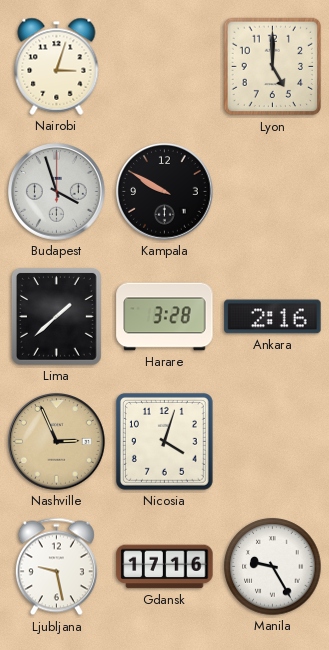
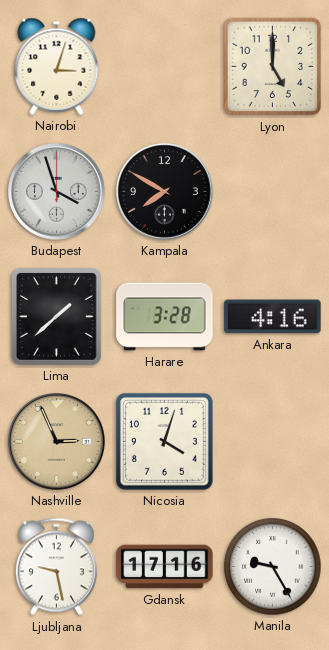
Kampala: 9:50 -> 7:50 (165, 192)
Ankara: 2:16 -> 4:16 (273, 317)
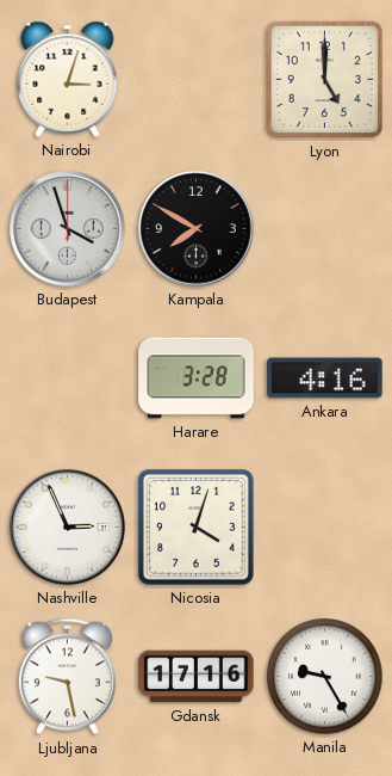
Lima: 1:38 -> none (56, 316)
Nashville dial: champagne -> white (68, 528)
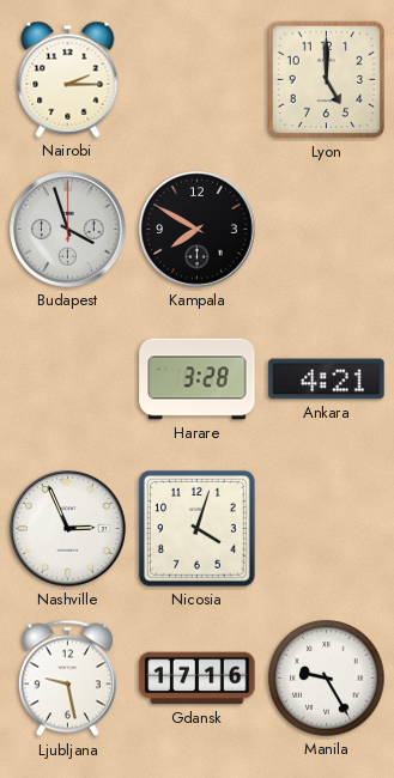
Nairobi: 3:03 -> 2:15 (68, 79)
Ankara: 4:16 -> 4:21 (327, 379)
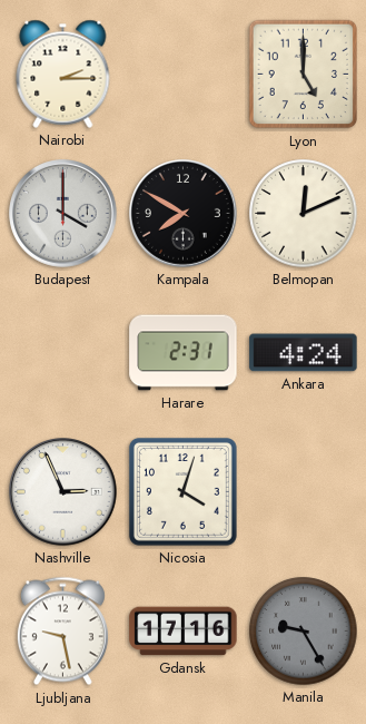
Budapest: 3:57 -> 4:00 (63, 214)
Belmopan: none -> 12:11 (304, 214)
Harare: 3:28 -> 2:31 (184, 353)
Ankara: 4:21 -> 4:24 (304, 353)
Manila dial: white -> grey (304, 632)
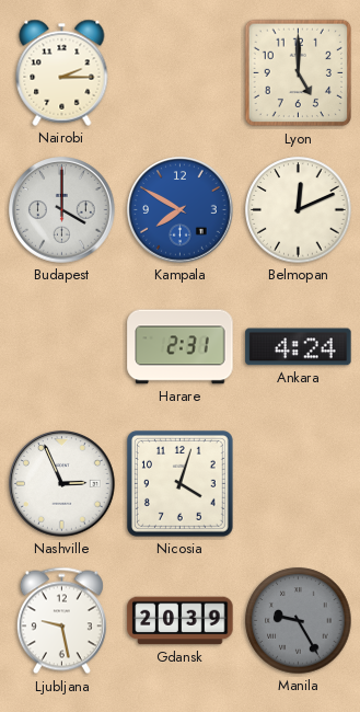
Kampala dial: black -> blue (181, 210)
Gdansk: 17:16 -> 20:39 (181, 621)
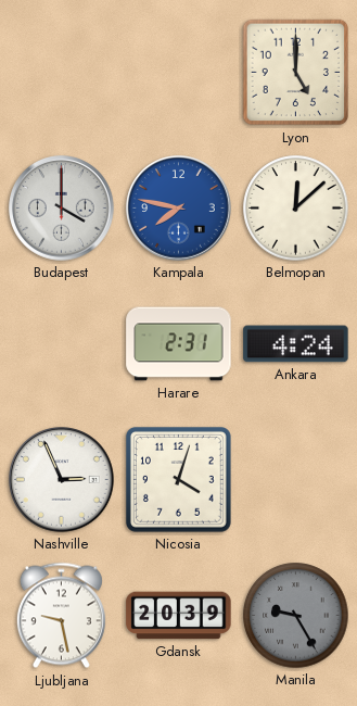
Nairobi: 2:15 -> none (62, 72)
Kampala: 7:50 -> 7:47 (179, 209)
Belmopan: 12:11 -> 12:08 (296, 209)
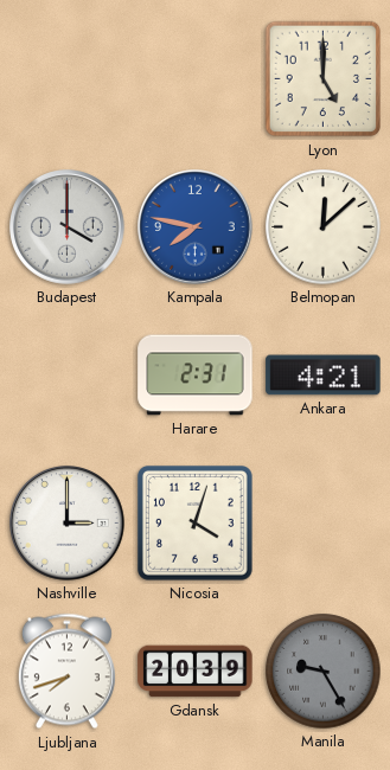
Ankara: 4:24 -> 4:21 (324, 376)
Nashville: 2:56 -> 3:00 (68, 524)
Ljubljana: 9:28 -> 7:42 (66, 672)
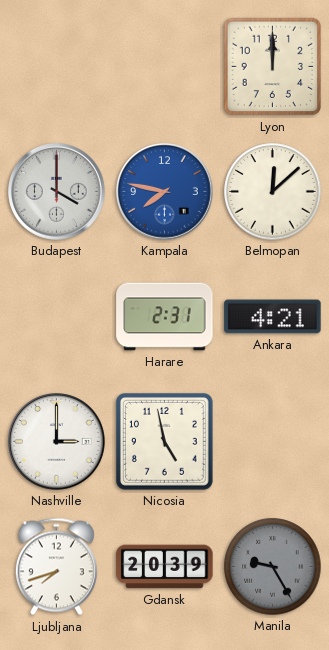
Lyon: 5:00 -> 12:00 (273, 67)
Nicosia: 4:03 -> 4:58 (164, 441)
